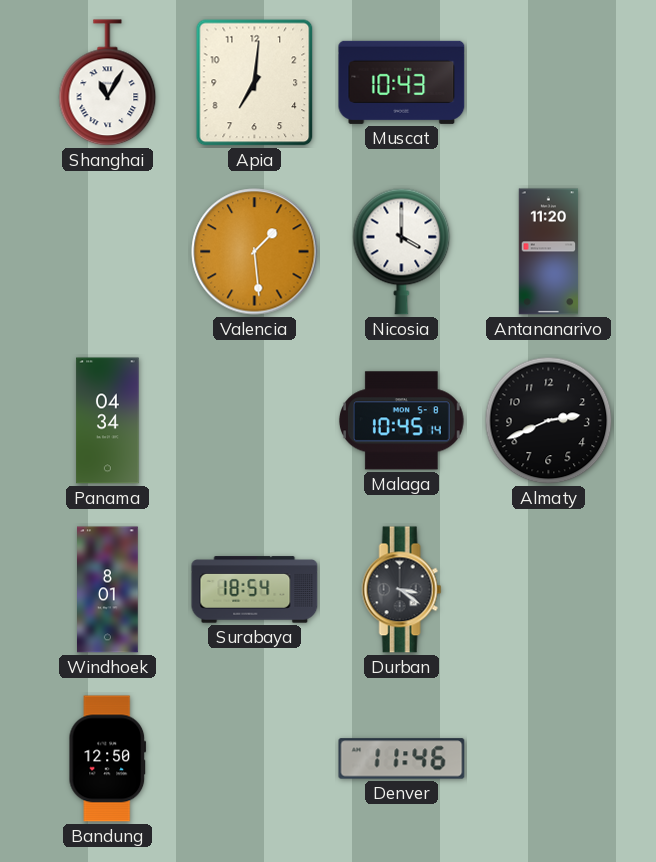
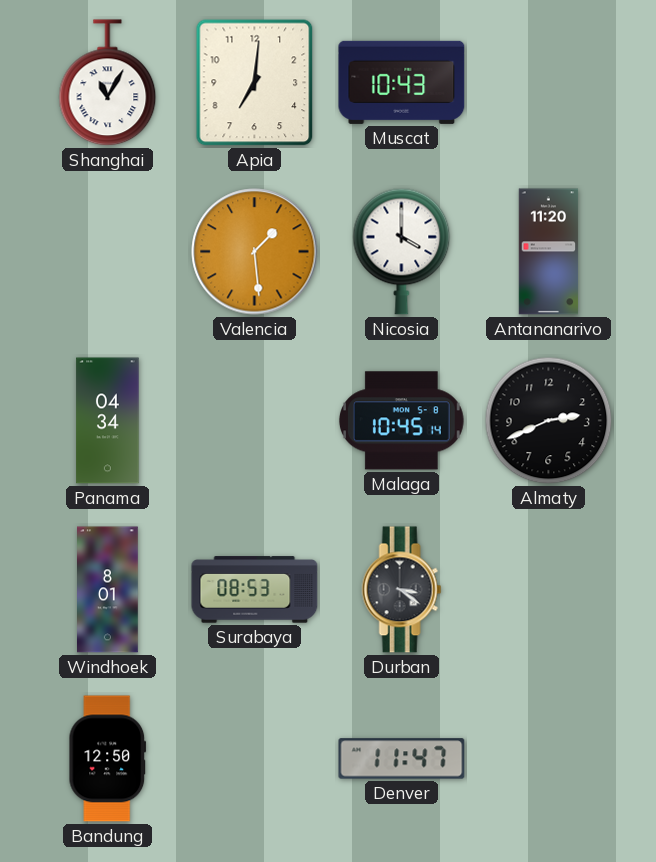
Surabaya: 18:54 -> 08:53 (255, 590)
Denver: 11:46 -> 11:47 (402, 759)
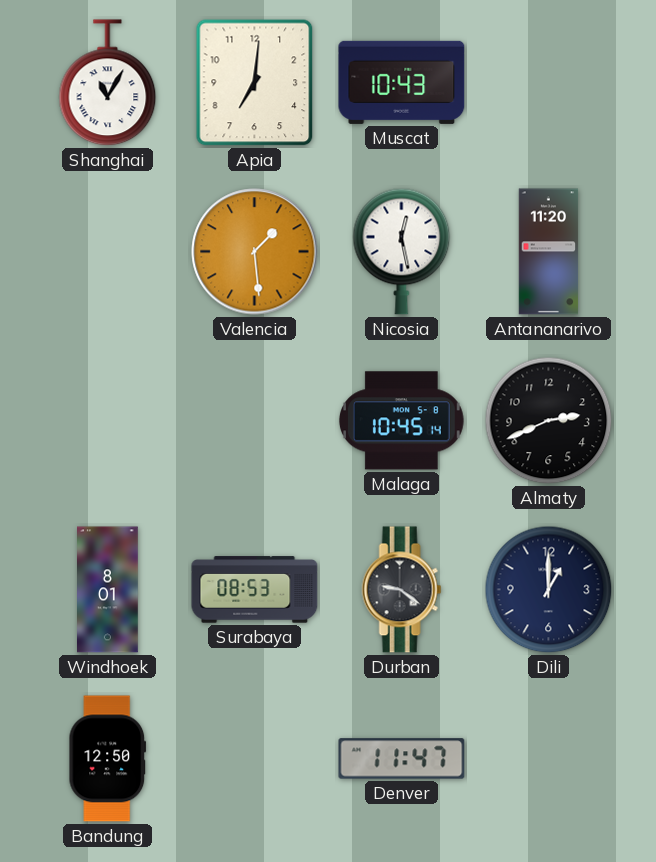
Nicosia: 4:00 -> 12:28 (402, 251)
Panama: 04:34 -> none (108, 421)
Durban: 3:21 -> 9:21 (402, 590)
Dili: none -> 1:00 (549, 590)
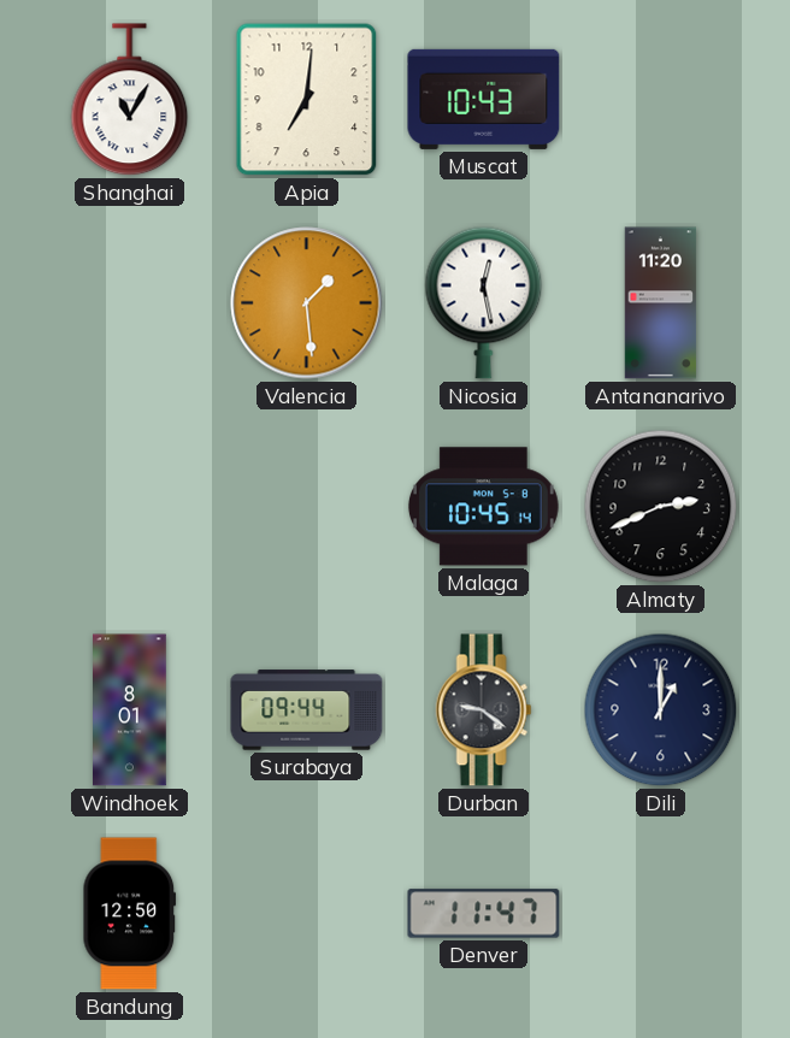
Surabaya: 08:53 -> 09:44 (307, 710)
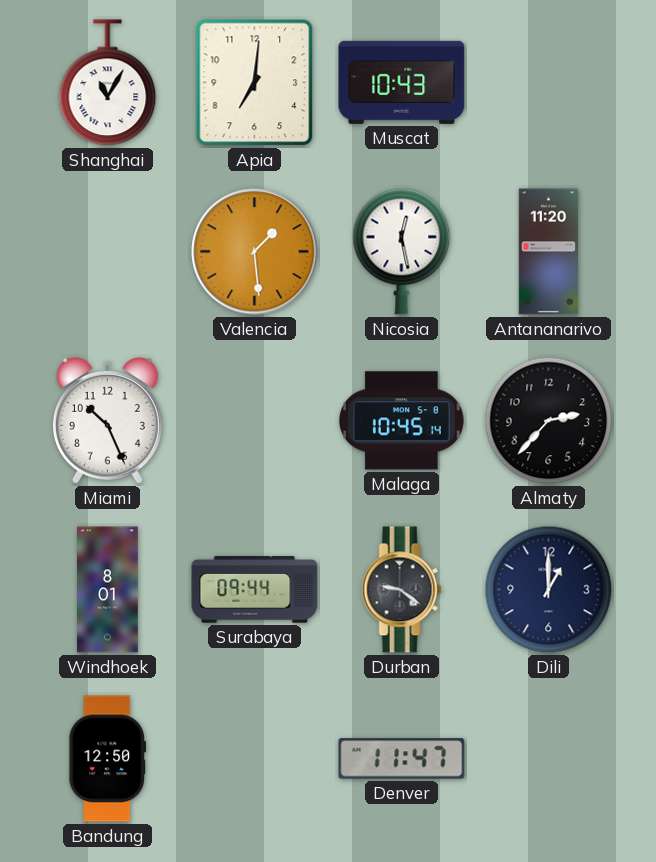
Miami: none -> 10:26 (107, 420)
Almaty: 2:41 -> 2:37 (549, 421)
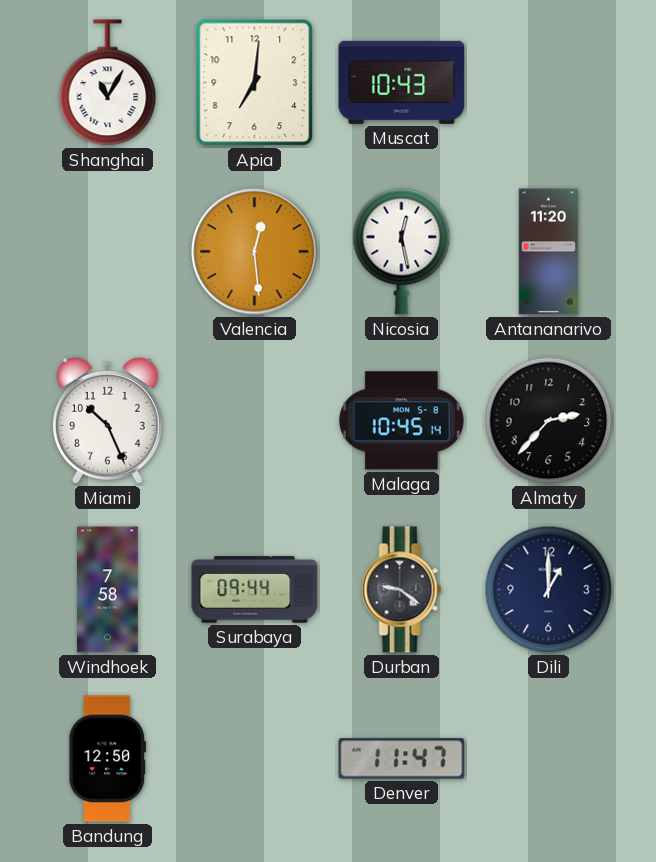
Valencia: 1:29 -> 12:29 (255, 252)
Windhoek: 8:01 -> 7:58 (108, 590)
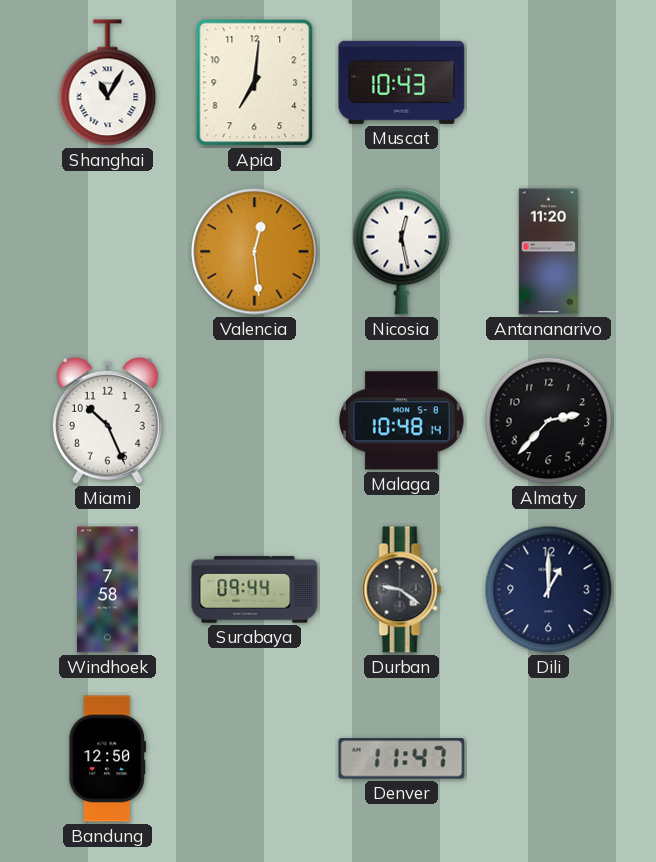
Malaga: 10:45 -> 10:48 (401, 421)
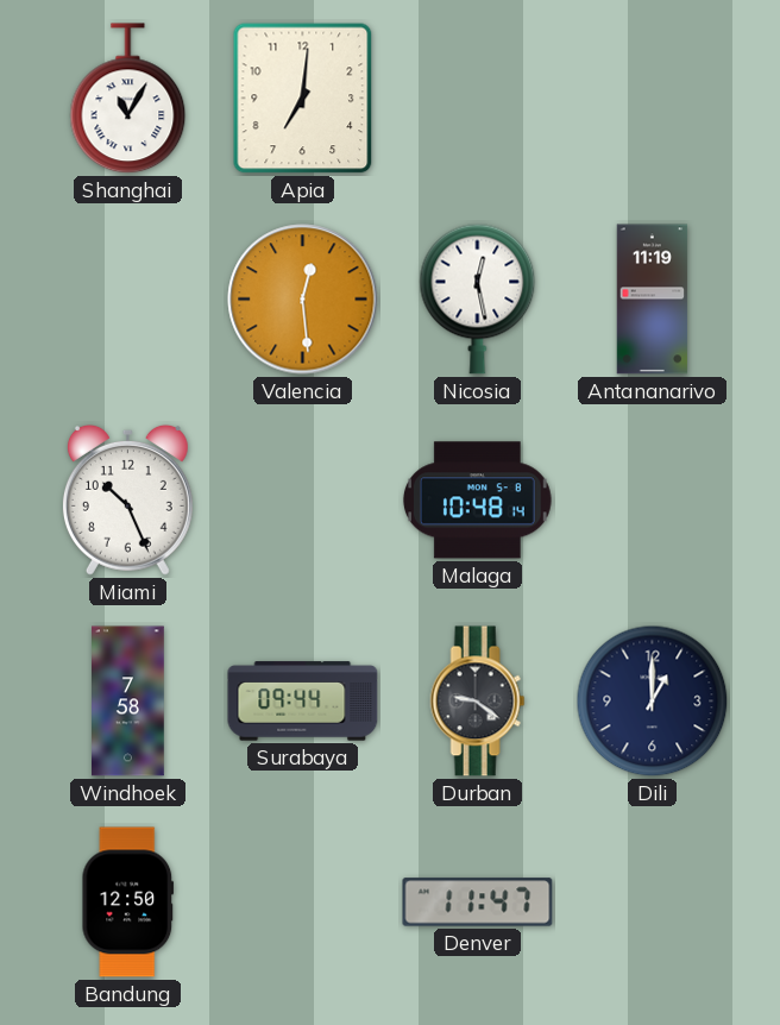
Muscat: 10:43 -> none (402, 82)
Antananarivo: 11:20 -> 11:19 (653, 300)
Almaty: 2:37 -> none (549, 421)
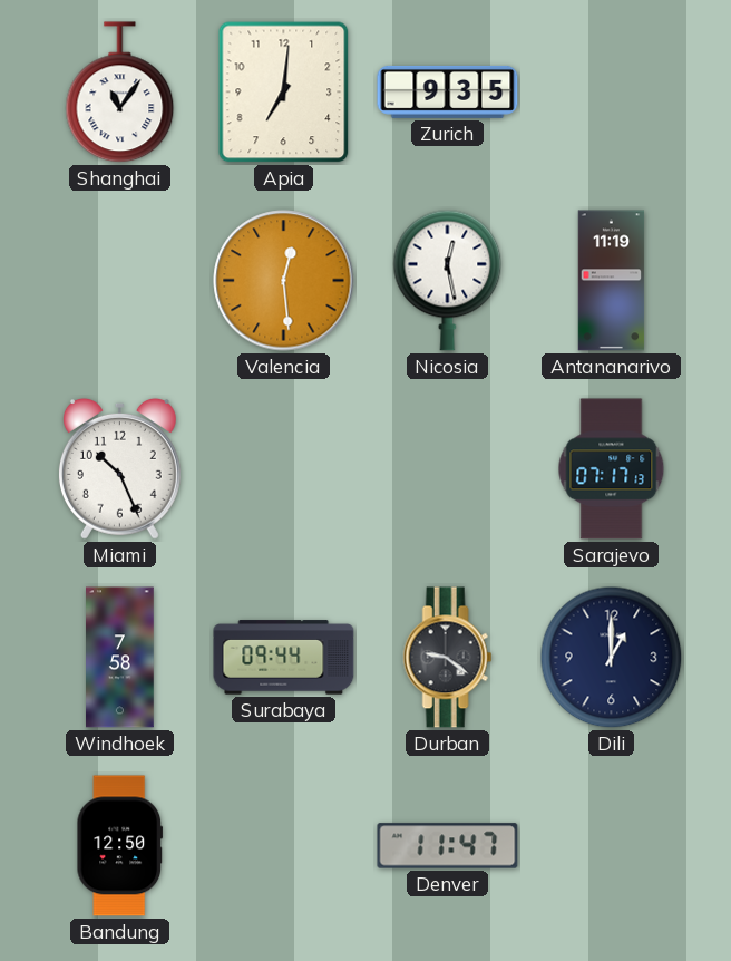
Shanghai: 11:05 -> 11:06 (120, 93)
Zurich: none -> 9:35 (448, 91)
Malaga: 10:48 -> none (477, 501)
Sarajevo: none -> 07:17 (612, 469)
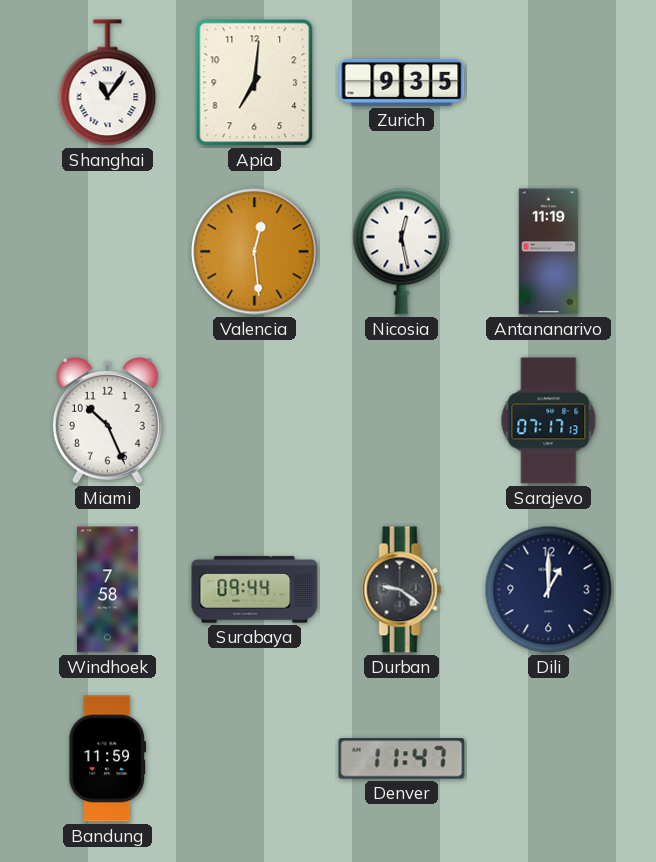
Bandung: 12:50 -> 11:59 (108, 759)
